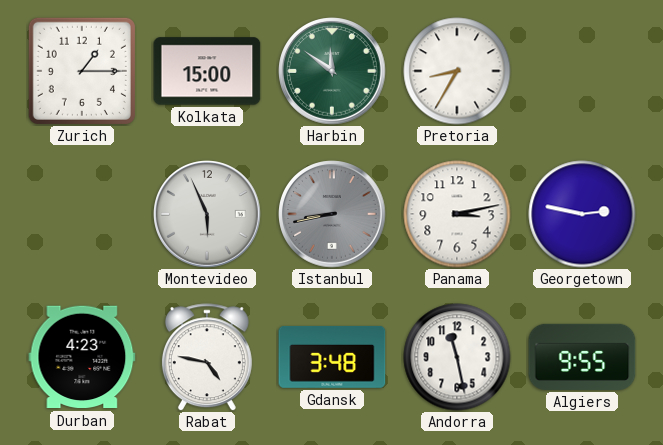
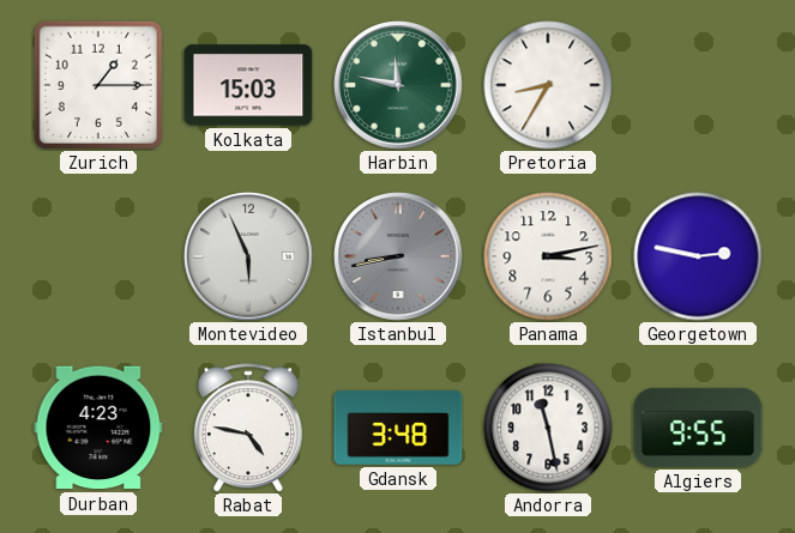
Kolkata: 15:00 -> 15:03 (248, 85)
Harbin: 11:51 -> 11:47 (398, 85)
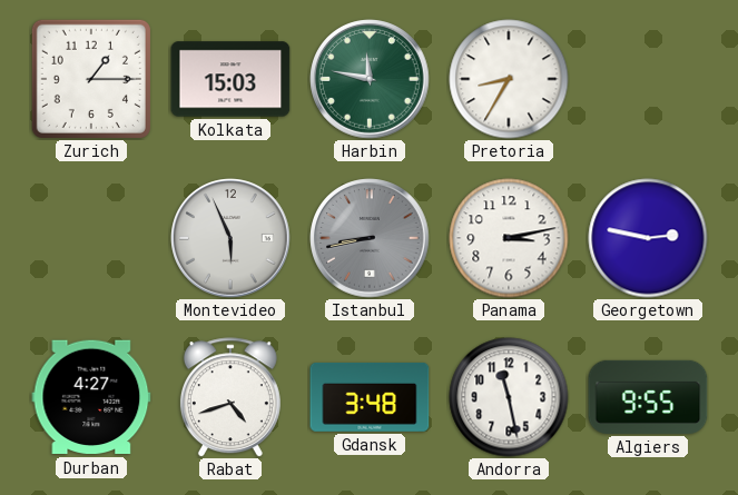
Durban: 4:23 -> 4:27 (91, 397)
Rabat: 4:47 -> 4:42 (230, 397)
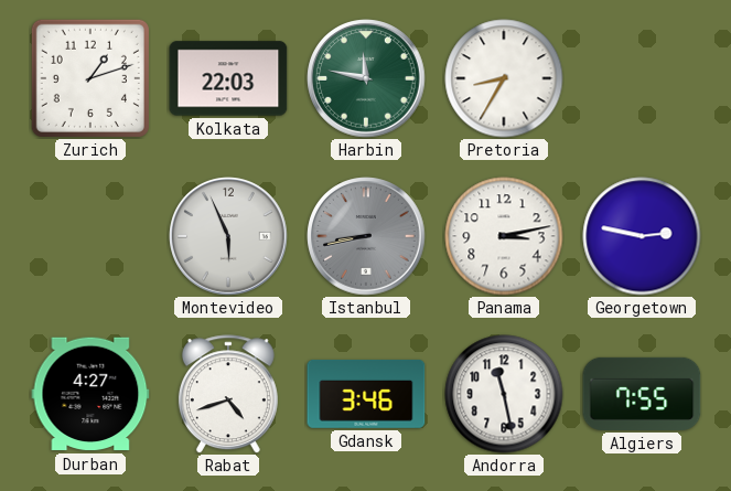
Zurich: 1:15 -> 1:12 (90, 78)
Kolkata: 15:03 -> 22:03 (228, 78)
Gdansk: 3:48 -> 3:46 (366, 394)
Algiers: 9:55 -> 7:55 (642, 394)
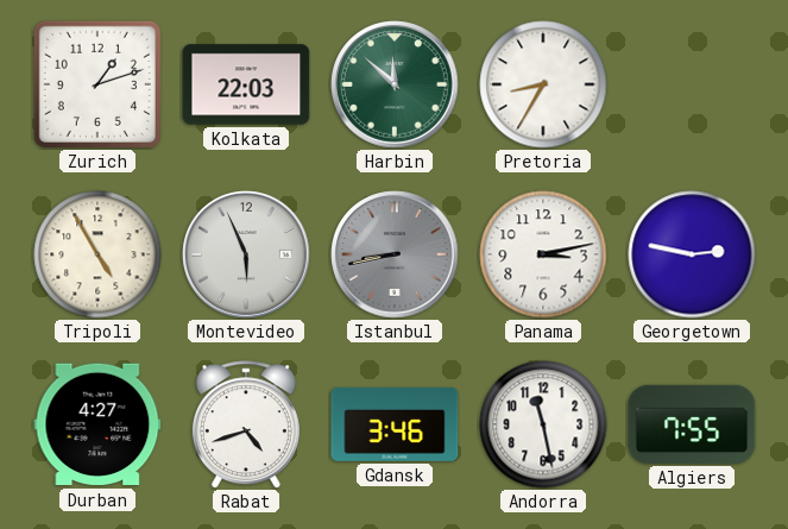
Harbin: 11:47 -> 11:52 (395, 84)
Tripoli: none -> 4:55 (97, 254)
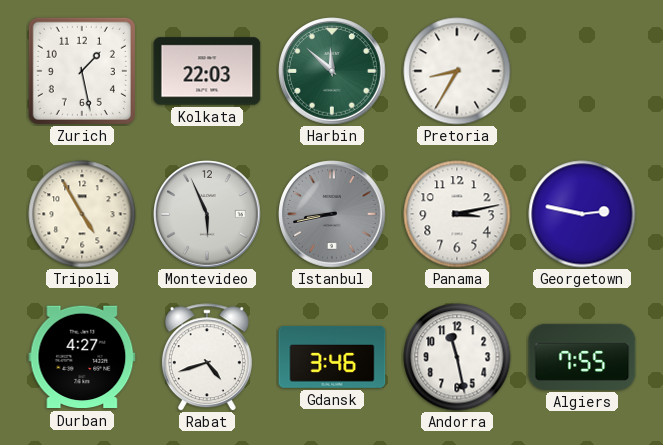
Zurich: 1:12 -> 1:28 (82, 71)
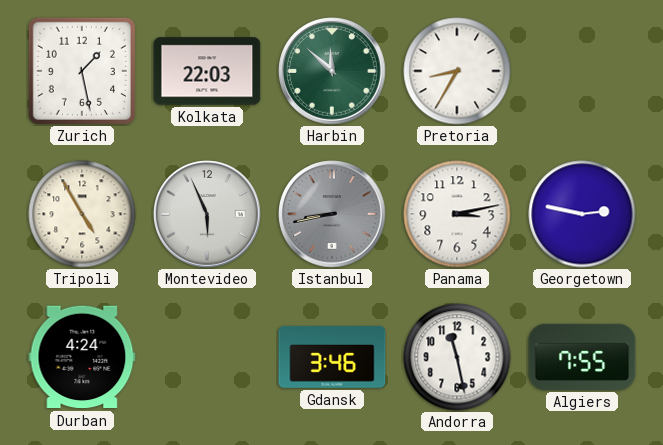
Durban: 4:27 -> 4:24 (82, 357)
Rabat: 4:42 -> none (207, 357)
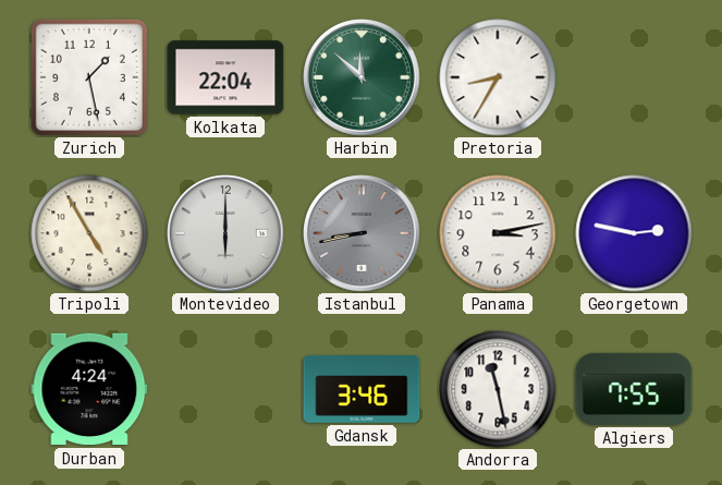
Kolkata: 22:03 -> 22:04 (225, 77)
Montevideo: 5:56 -> 6:00 (225, 233)
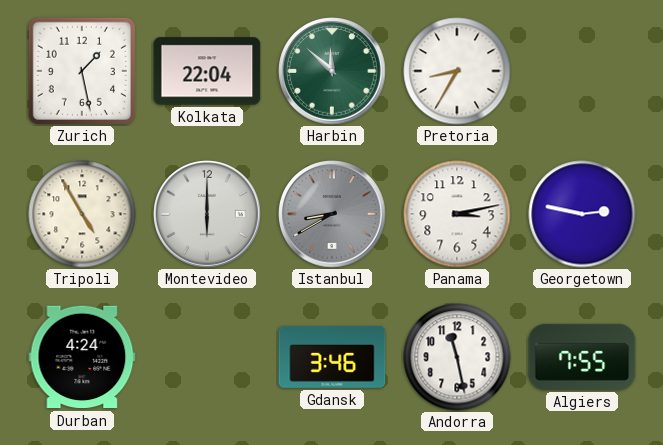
Istanbul: 8:43 -> 8:40 (332, 214)
